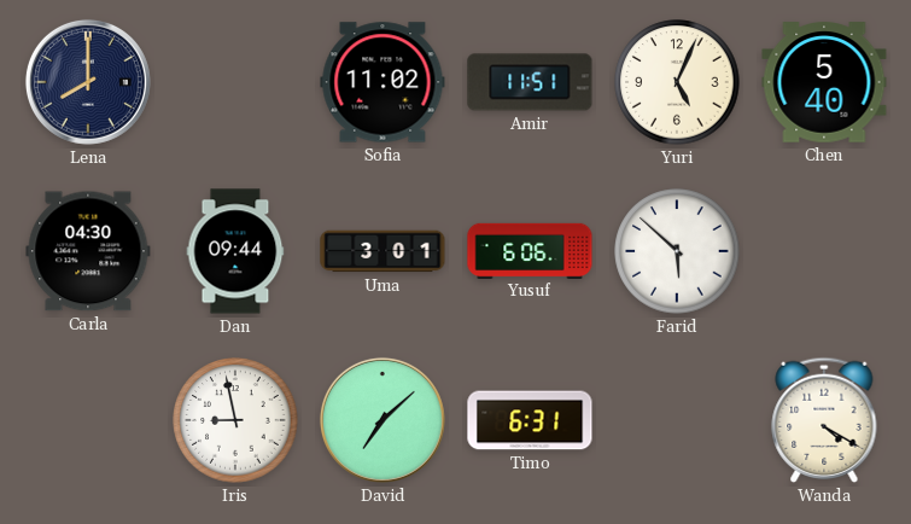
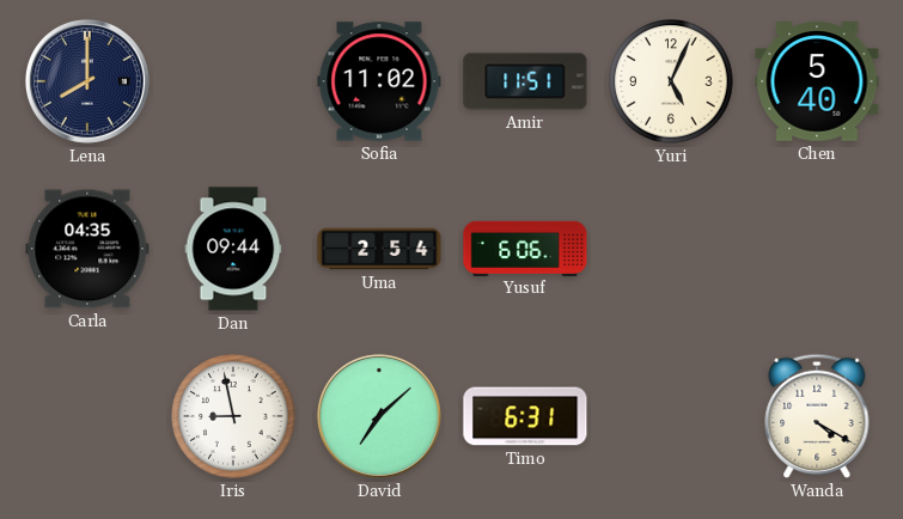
Carla: 04:30 -> 04:35 (87, 249)
Uma: 3:01 -> 2:54 (379, 249)
Farid: 5:52 -> none (677, 251)
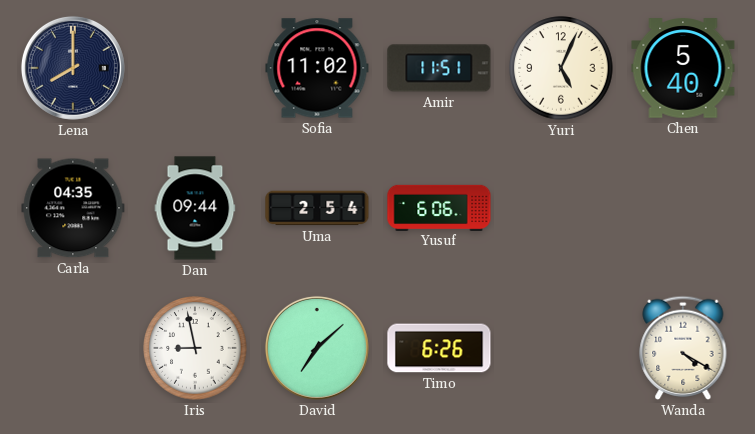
Timo: 6:31 -> 6:26 (439, 348)
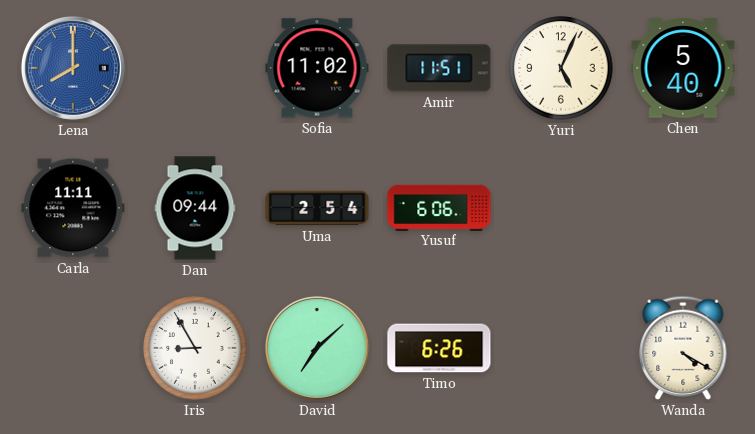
Lena dial: navy -> blue (73, 68)
Carla: 04:35 -> 11:11 (73, 208)
Iris: 8:58 -> 8:55 (195, 348)
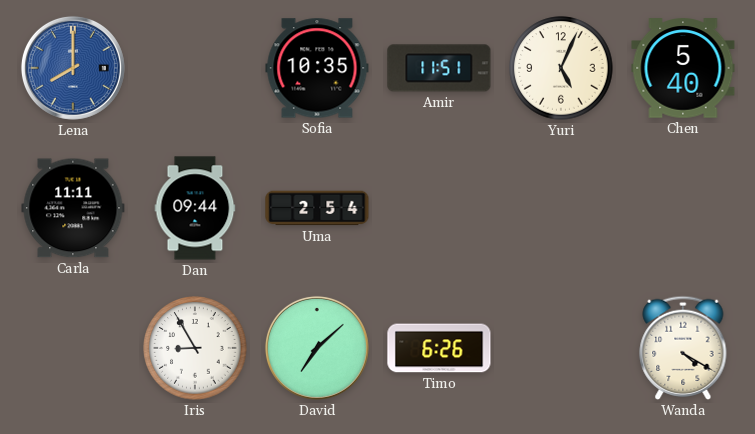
Sofia: 11:02 -> 10:35 (317, 68)
Yusuf: 6:06 -> none (439, 207)
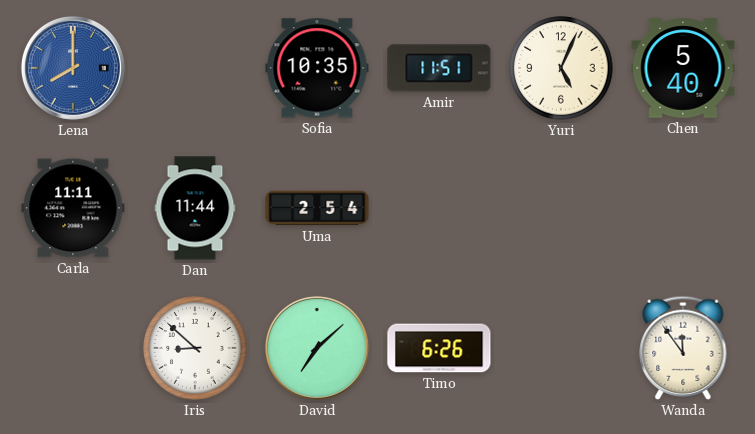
Dan: 09:44 -> 11:44 (195, 208)
Iris: 8:55 -> 8:52 (195, 348)
Wanda: 4:20 -> 11:54 (683, 348)
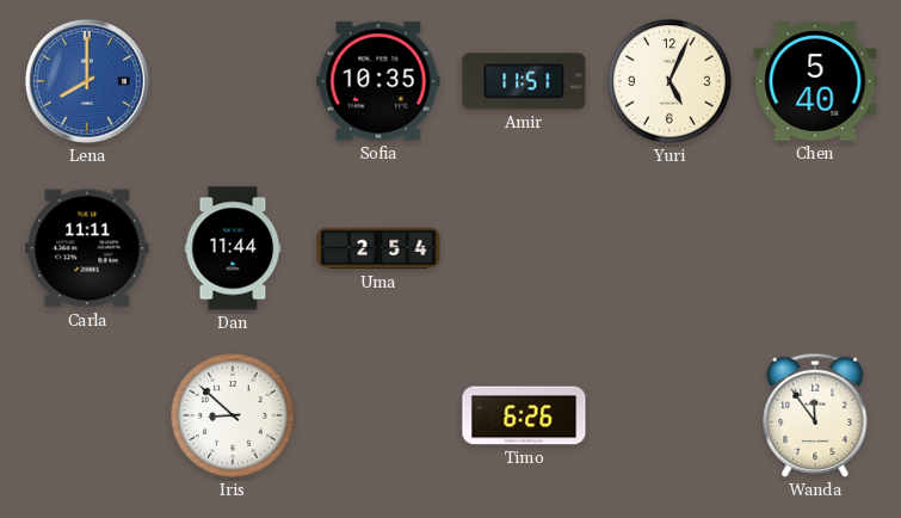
David: 7:08 -> none (317, 348)
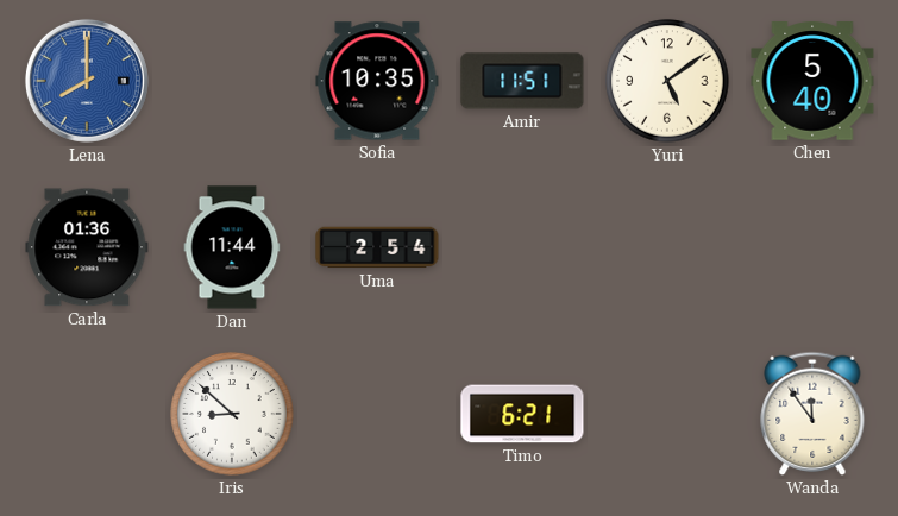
Yuri: 5:04 -> 5:09 (667, 81)
Carla: 11:11 -> 01:36 (87, 247)
Timo: 6:26 -> 6:21 (522, 414)
